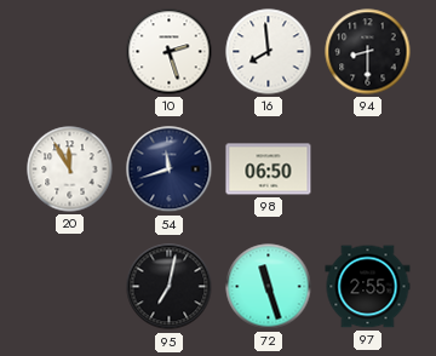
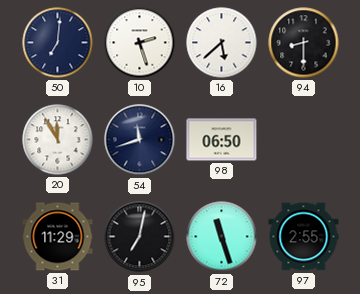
50: none -> 7:01 (58, 43)
16: 7:59 -> 5:38 (222, 43)
31: none -> 11:29 (58, 237)
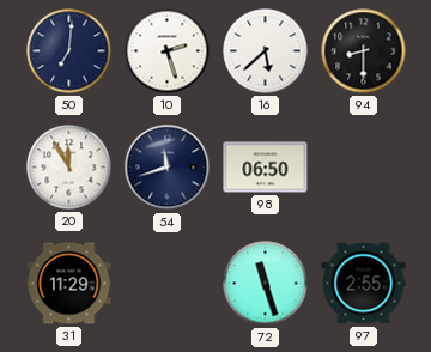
95: 7:02 -> none (140, 237)
